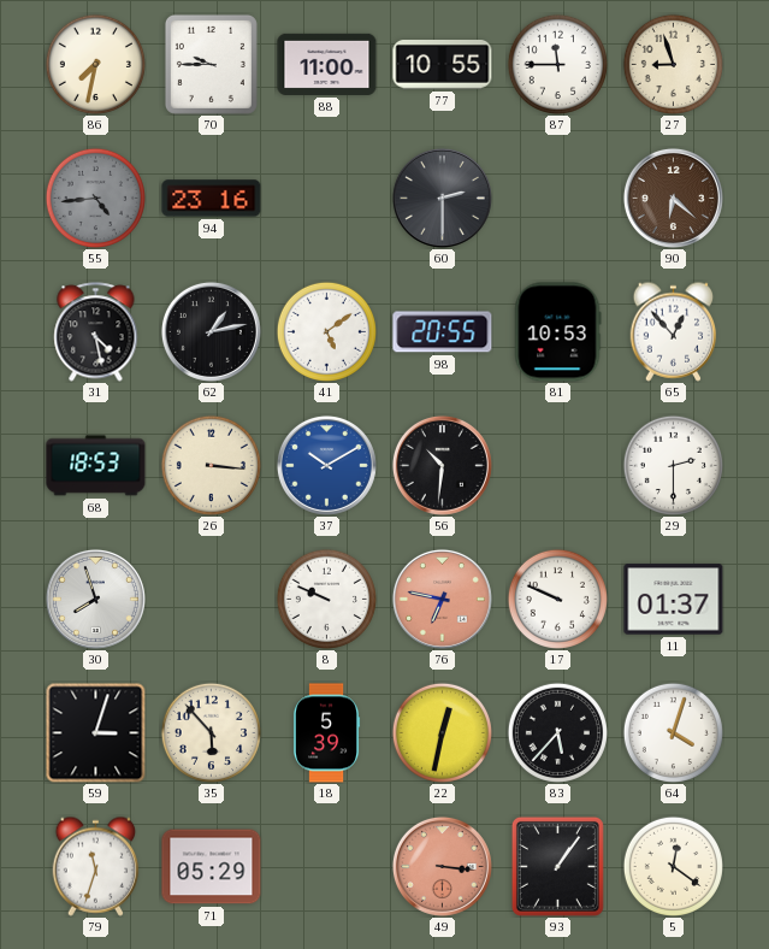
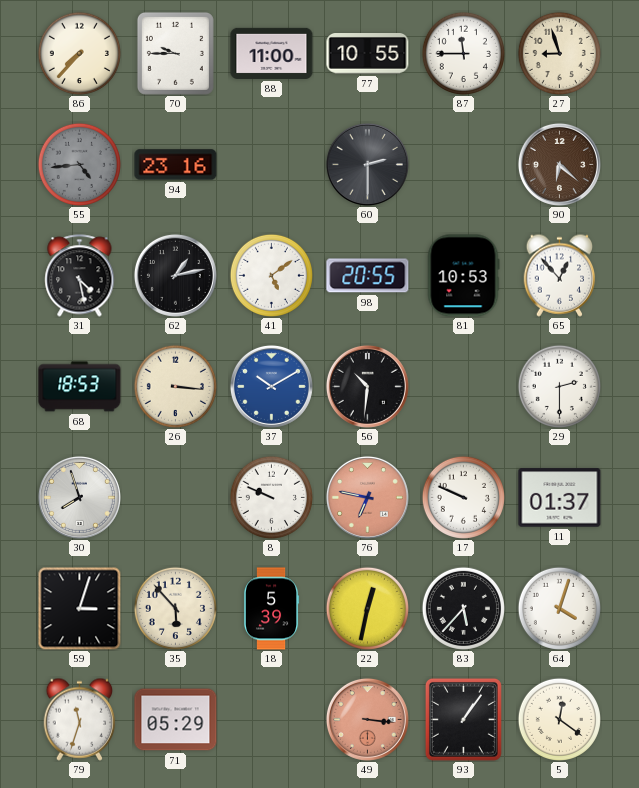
86: 7:32 -> 7:37 (79, 53)
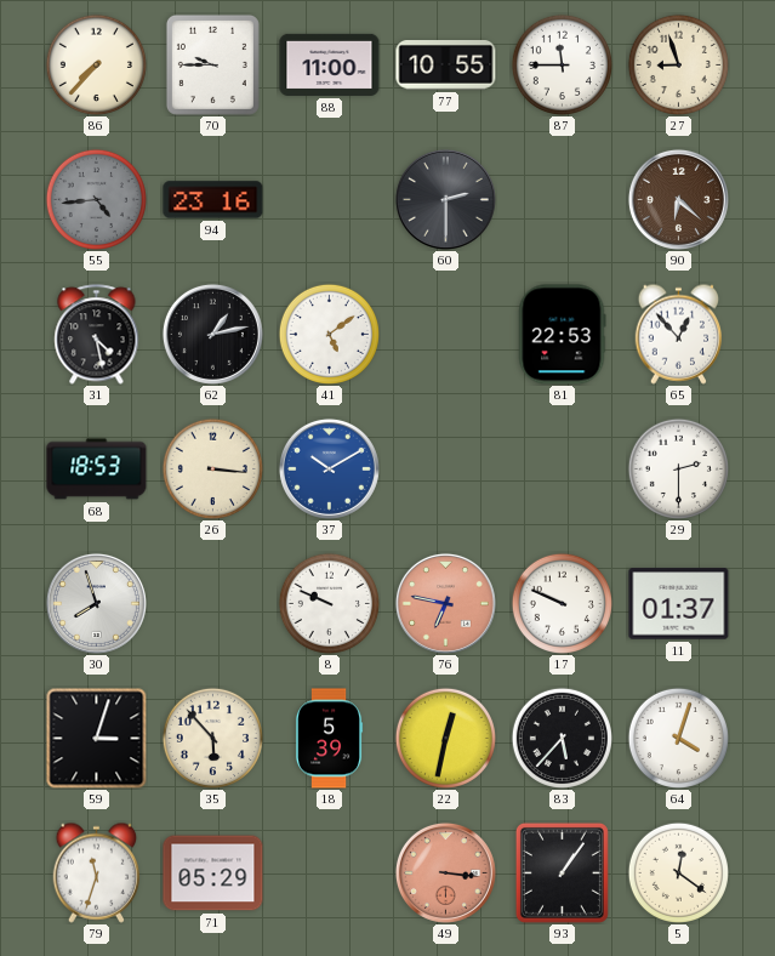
98: 20:55 -> none (368, 276)
81: 10:53 -> 22:53 (562, 335)
56: 10:31 -> none (367, 386)
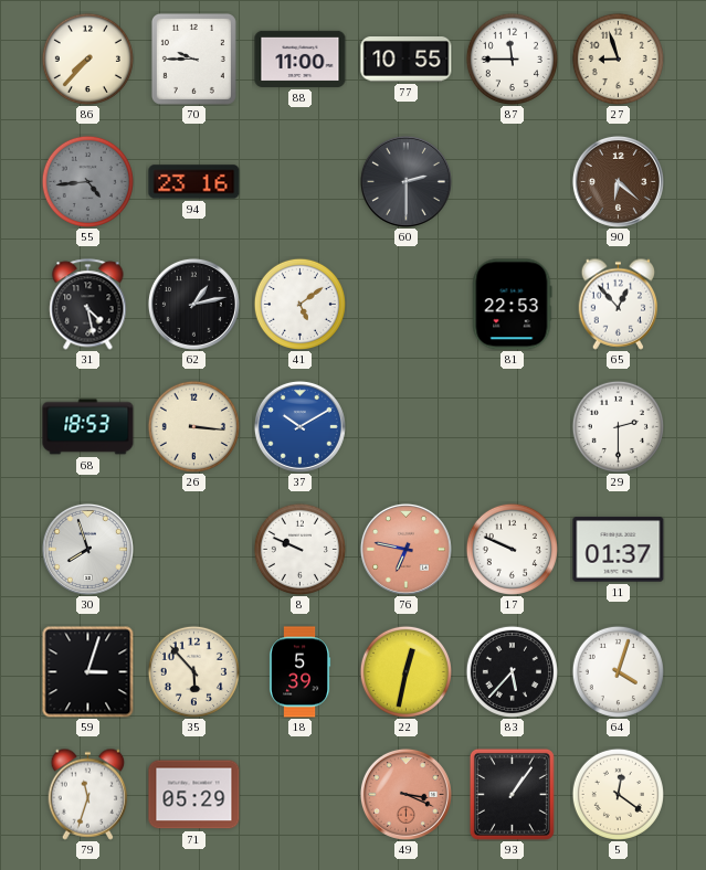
49: 3:16 -> 3:19 (405, 794)
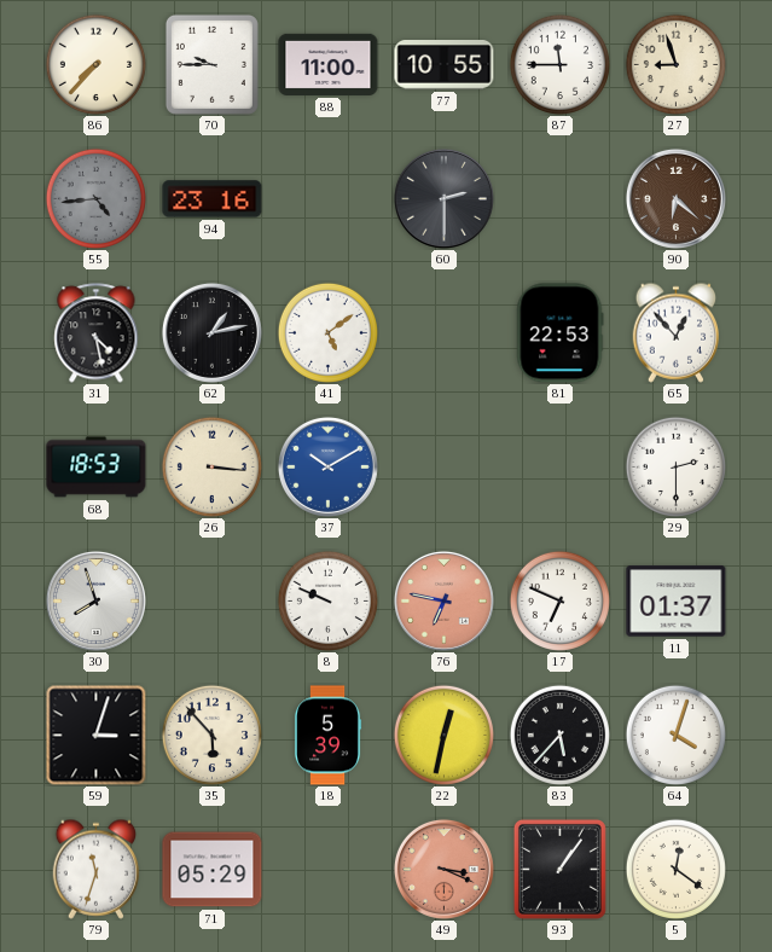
17: 9:49 -> 6:49 (559, 600)
